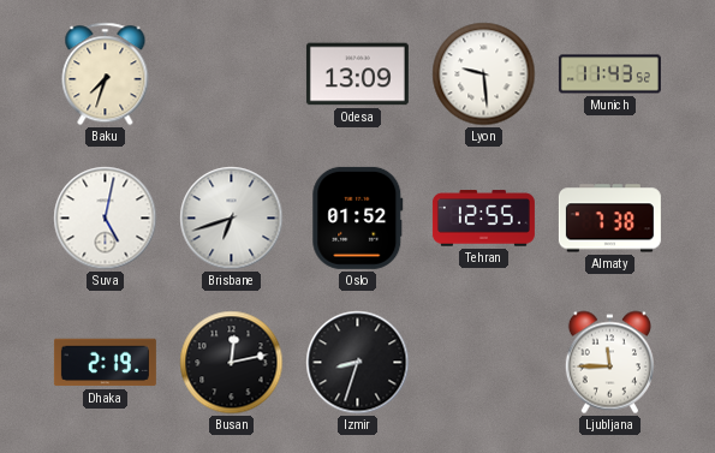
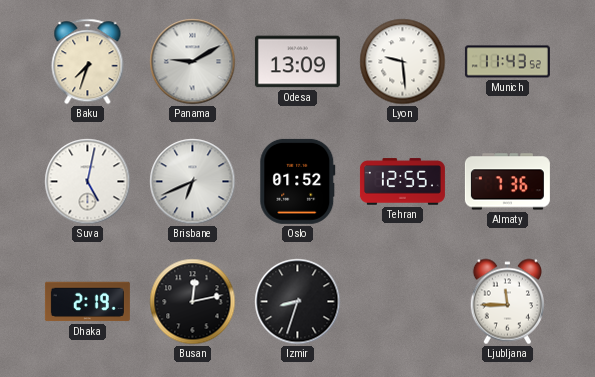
Panama: none -> 9:10 (193, 62)
Brisbane: 6:42 -> 6:41 (193, 182)
Almaty: 7:38 -> 7:36 (507, 182)
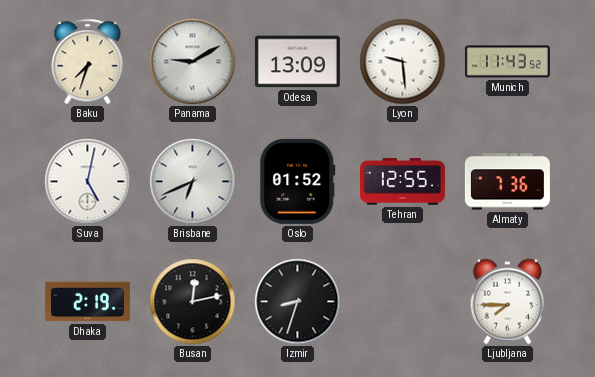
Ljubljana: 11:45 -> 7:45 (507, 302)
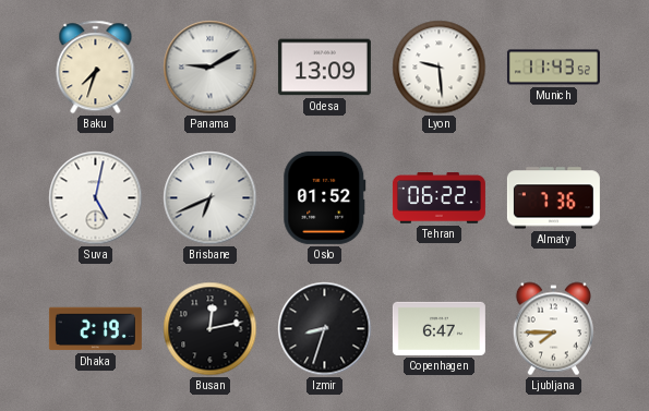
Tehran: 12:55 -> 06:22 (438, 198)
Copenhagen: none -> 6:47 (438, 328)
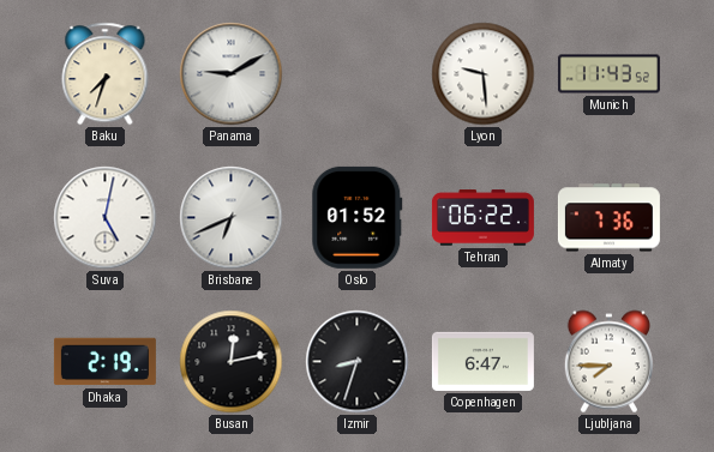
Odesa: 13:09 -> none (324, 68)
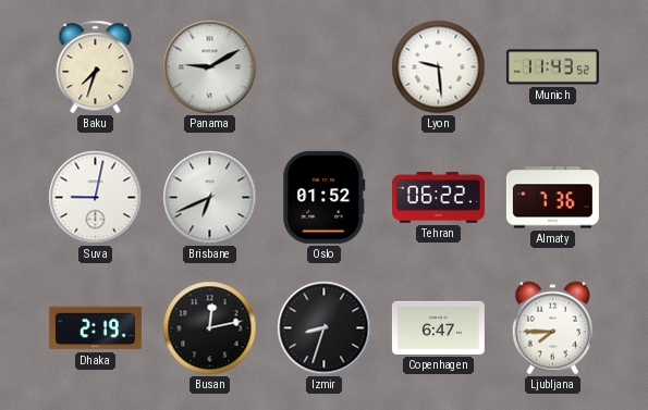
Suva: 5:02 -> 9:02 (96, 198)
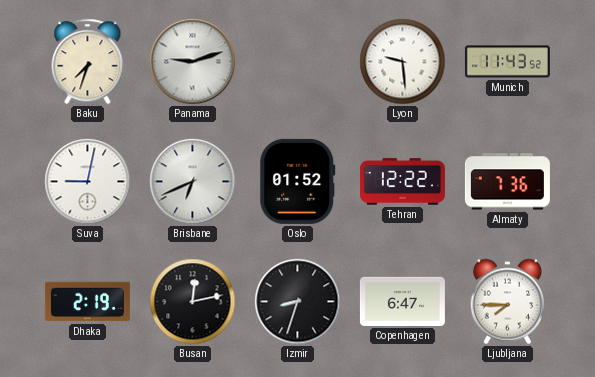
Panama: 9:10 -> 9:12 (193, 62)
Tehran: 06:22 -> 12:22 (402, 182)
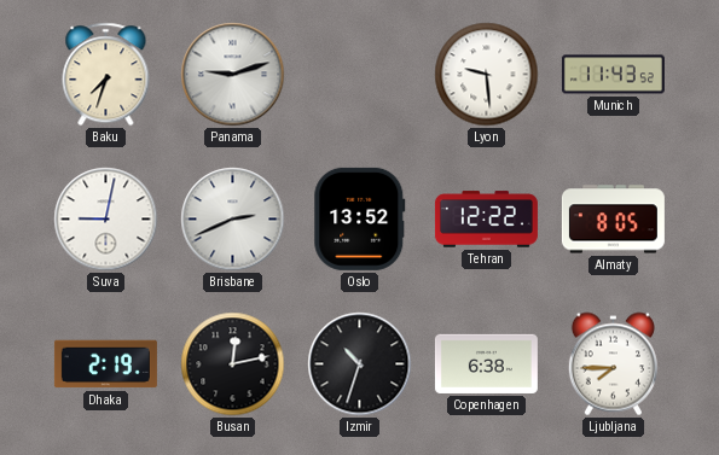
Brisbane: 6:41 -> 2:41 (233, 220)
Oslo: 01:52 -> 13:52 (360, 218)
Almaty: 7:36 -> 8:05 (613, 220)
Izmir: 8:33 -> 10:33 (360, 364)
Copenhagen: 6:47 -> 6:38 (486, 363)
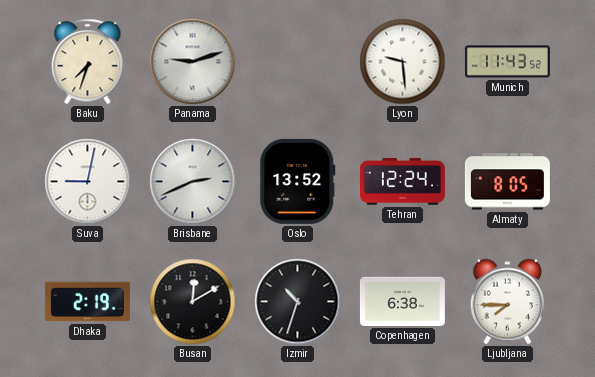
Tehran: 12:22 -> 12:24 (402, 182)
Busan: 12:13 -> 12:10 (193, 302)
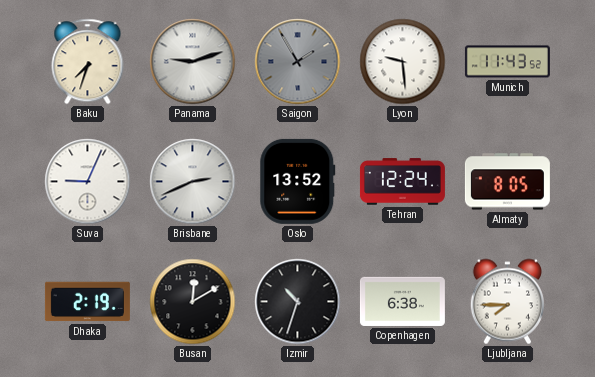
Saigon: none -> 1:55 (298, 62)
Suva: 9:02 -> 9:04 (88, 182)
